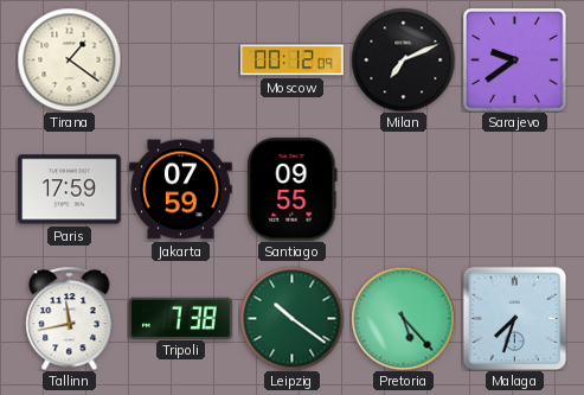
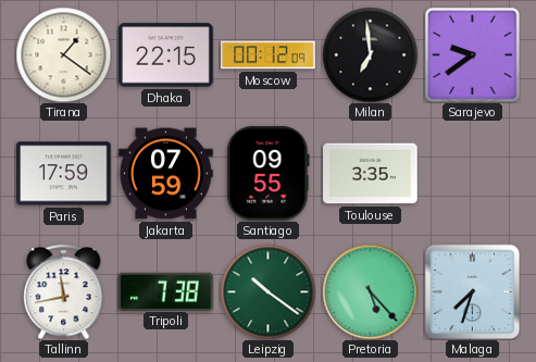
Dhaka: none -> 22:15 (166, 55)
Milan: 7:11 -> 6:59 (370, 54)
Toulouse: none -> 3:35 (371, 174)
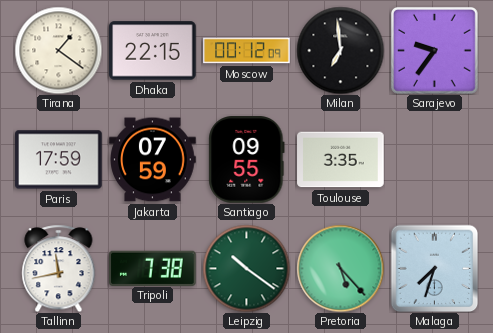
Sarajevo: 9:39 -> 9:36 (435, 51)
